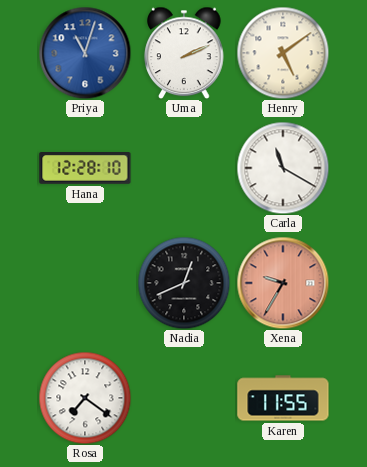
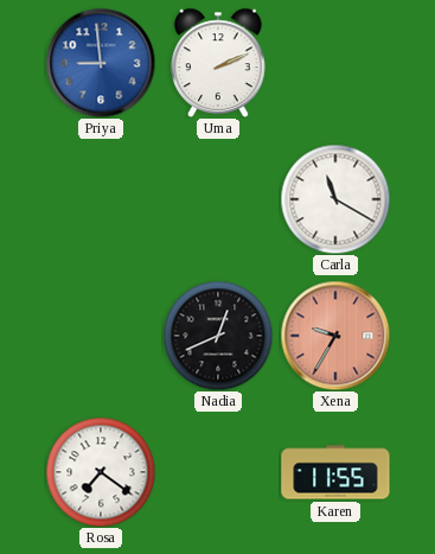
Priya: 11:03 -> 8:59 (101, 63)
Henry: 5:09 -> none (283, 53)
Hana: 12:28 -> none (85, 169)
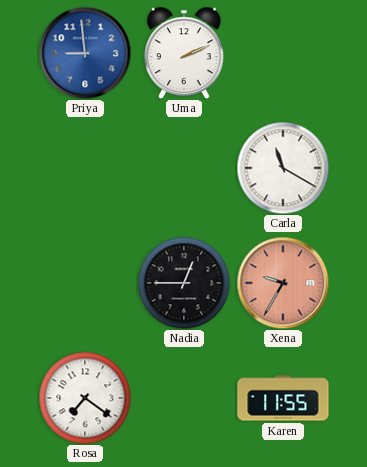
Nadia: 12:41 -> 12:45 (184, 283)
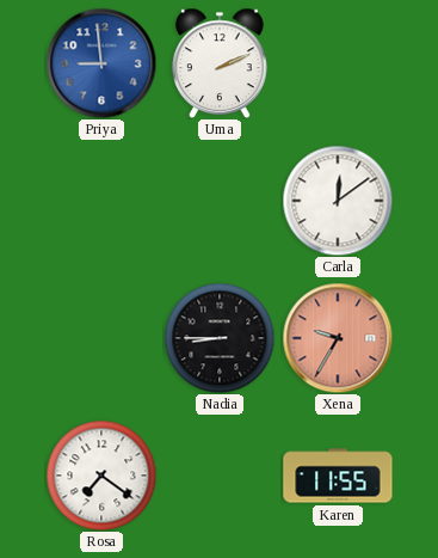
Carla: 11:20 -> 12:09 (338, 201)
Nadia: 12:45 -> 8:45 (220, 338)
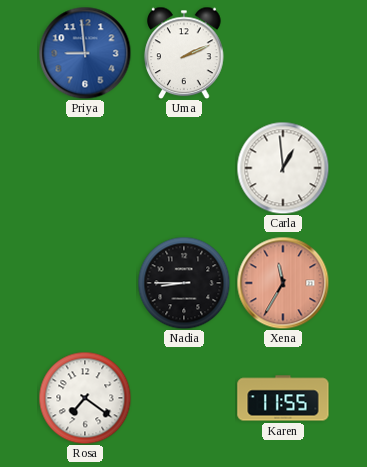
Carla: 12:09 -> 12:59 (283, 168)
Xena: 9:35 -> 11:35 (283, 283)
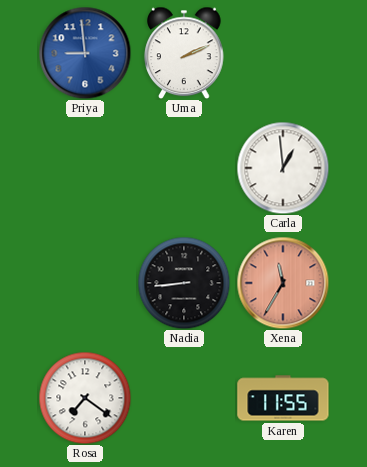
Nadia: 8:45 -> 8:44 (184, 283)
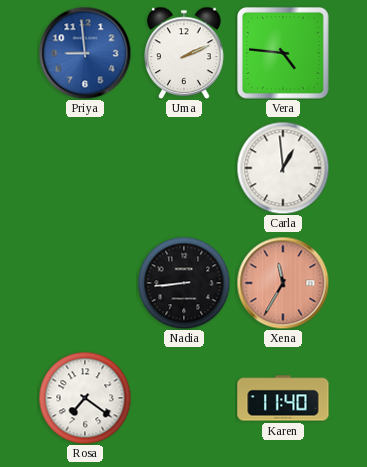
Vera: none -> 4:46 (284, 54)
Karen: 11:55 -> 11:40 (283, 398)
